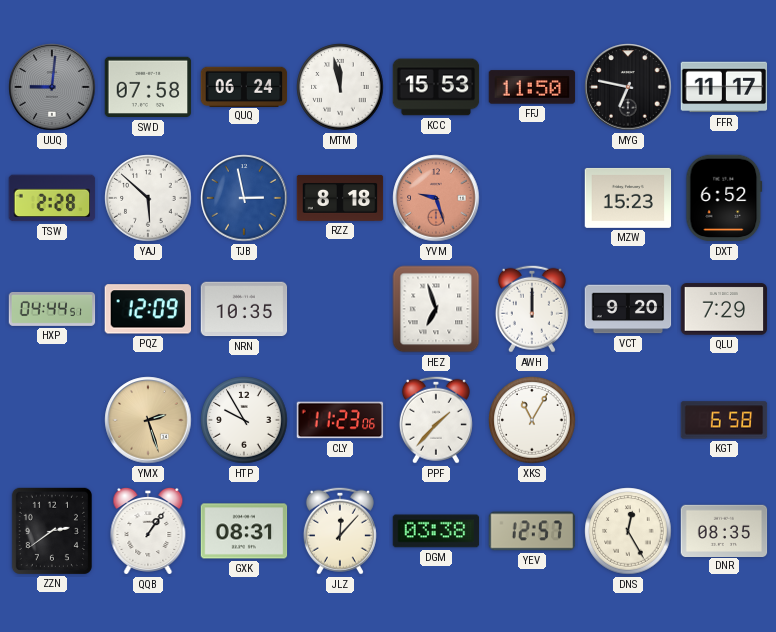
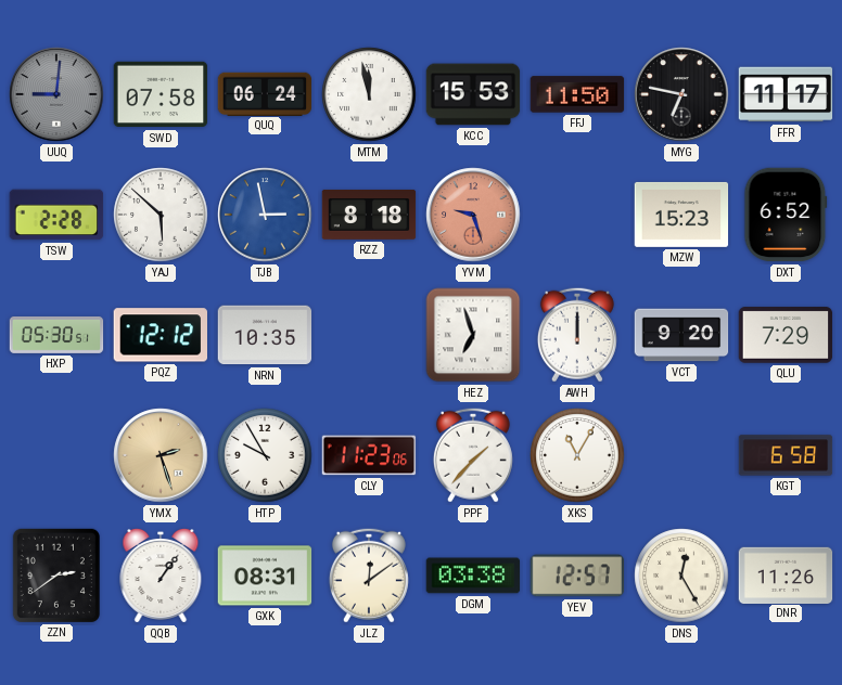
HXP: 04:44 -> 05:30 (56, 335)
PQZ: 12:09 -> 12:12 (160, 335)
JLZ: 12:07 -> 12:09 (369, 576)
DNR: 08:35 -> 11:26 (786, 574)
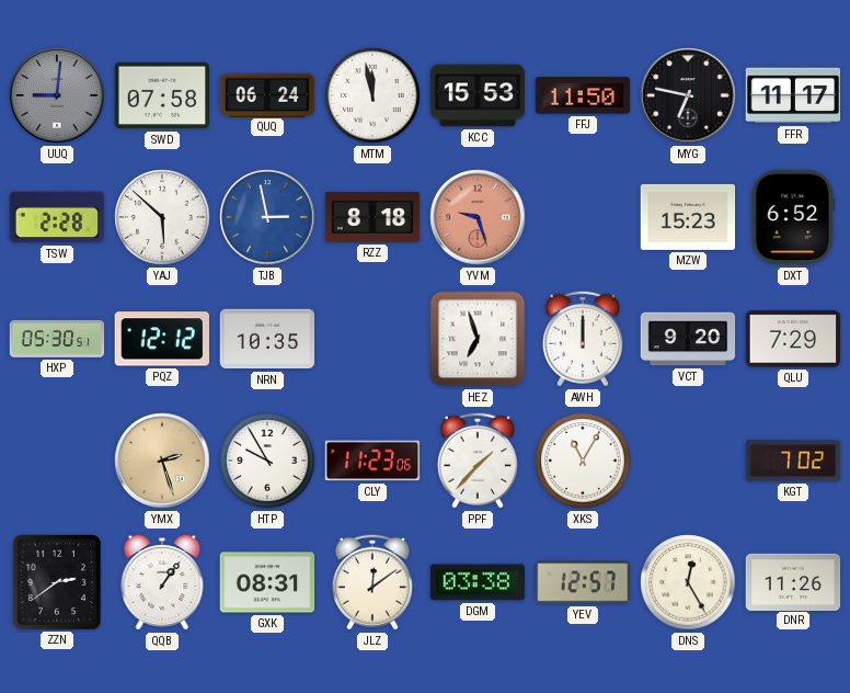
KGT: 6:58 -> 7:02 (793, 461)
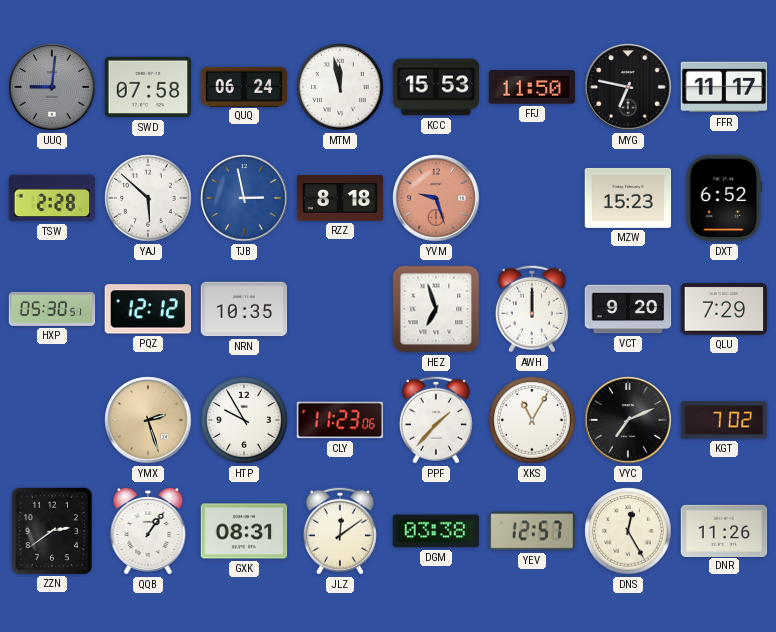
VYC: none -> 7:11 (628, 420)
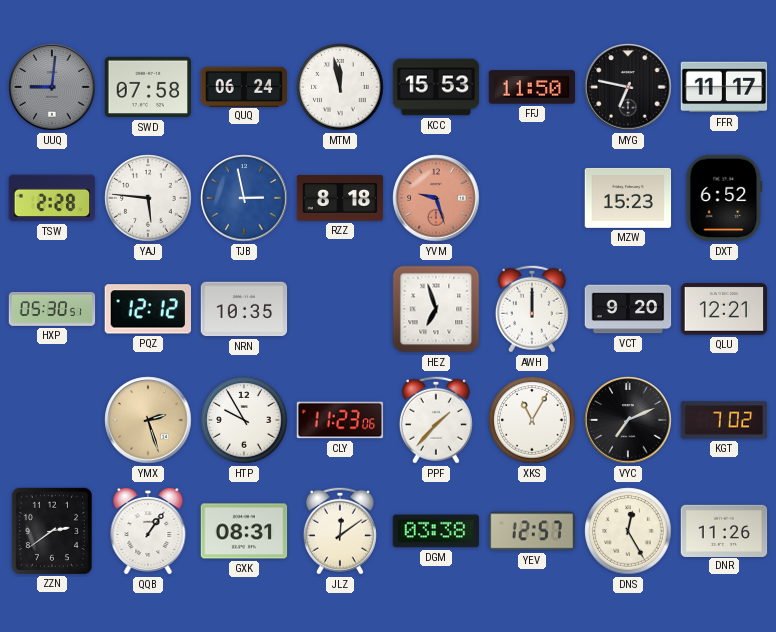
YAJ: 5:52 -> 5:46 (148, 198)
QLU: 7:29 -> 12:21 (724, 309)
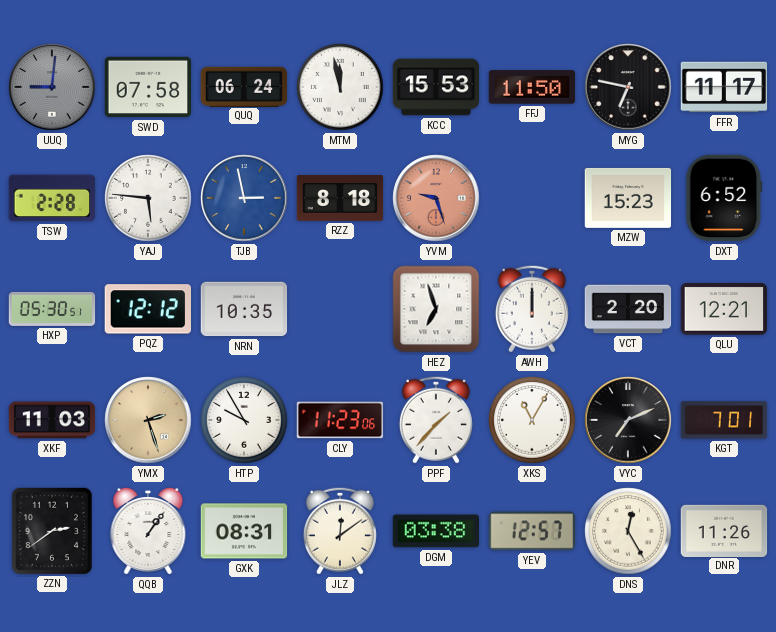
VCT: 9:20 -> 2:20 (628, 309)
XKF: none -> 11:03 (52, 420)
KGT: 7:02 -> 7:01 (724, 420)
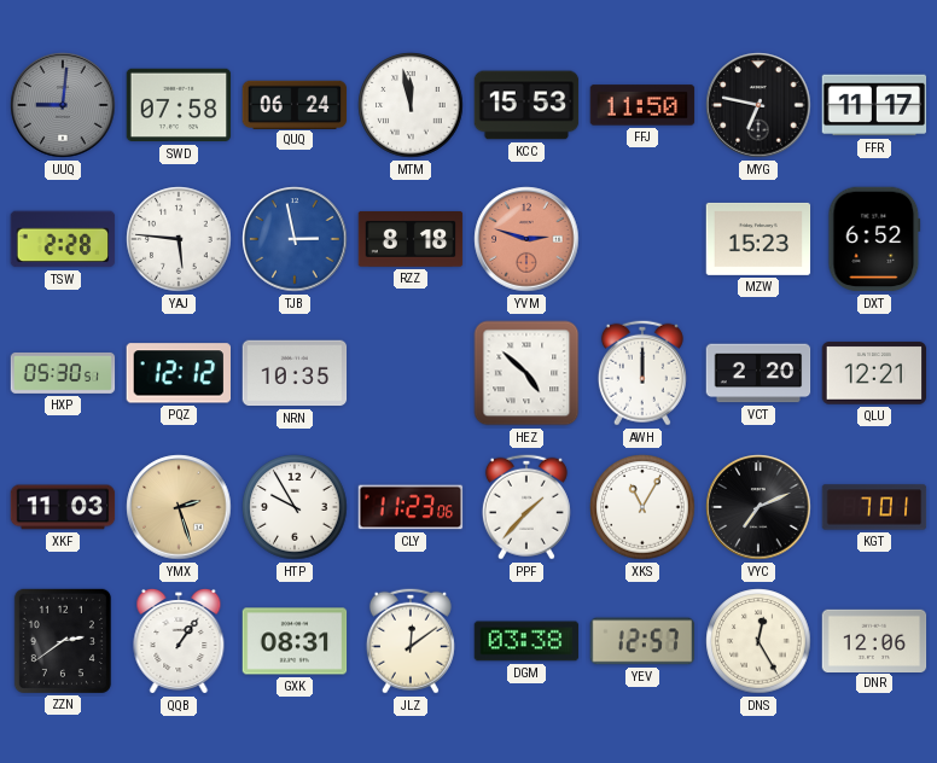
YVM: 9:27 -> 2:48 (526, 239)
HEZ: 6:57 -> 4:52 (526, 373)
DNR: 11:26 -> 12:06 (874, 640)
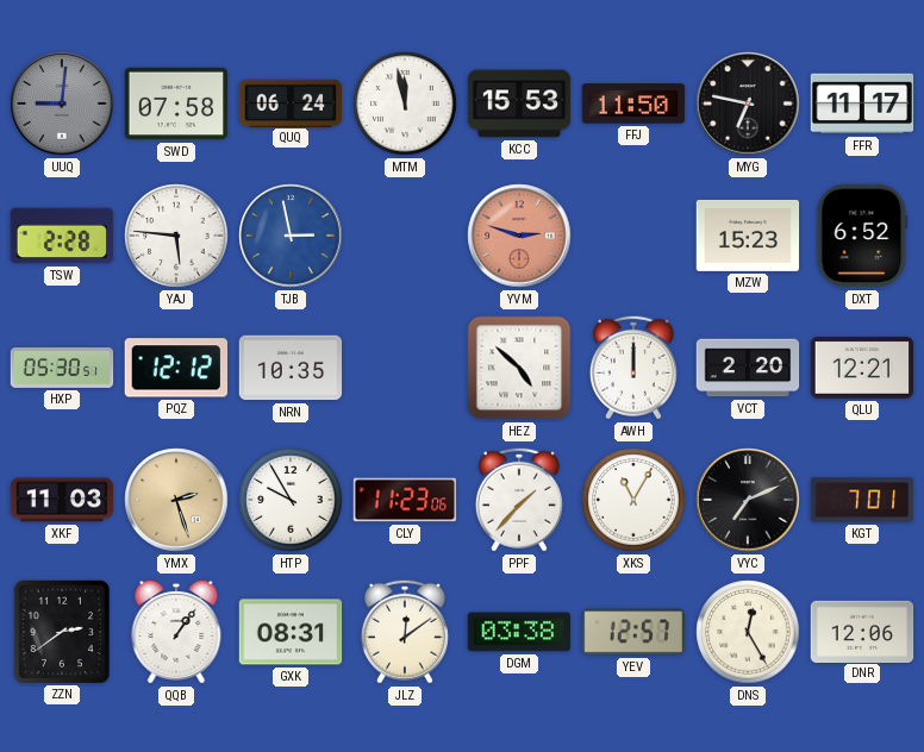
RZZ: 8:18 -> none (411, 239)
